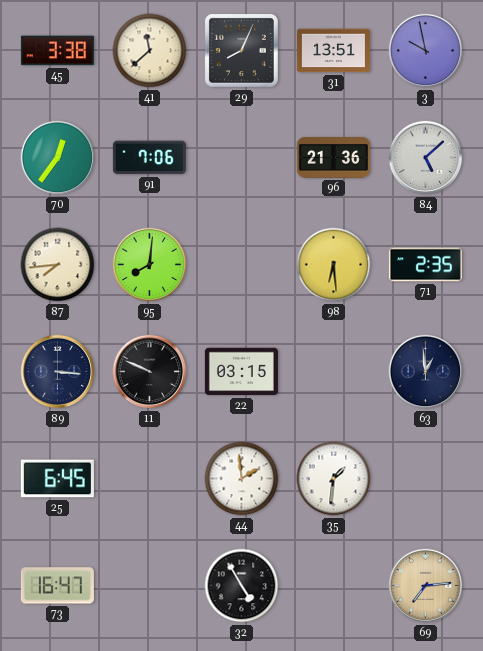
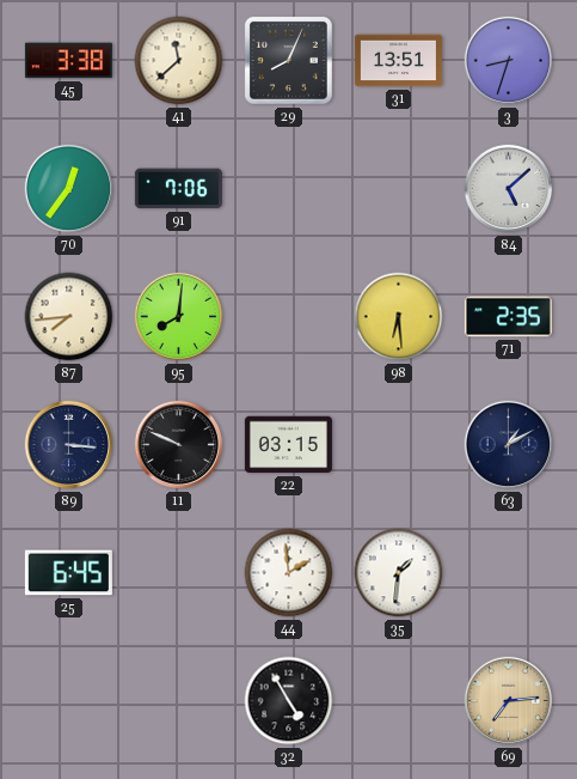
3: 9:58 -> 8:33 (509, 61)
96: 21:36 -> none (333, 158)
63: 12:59 -> 1:10 (509, 445)
73: 16:47 -> none (57, 586)
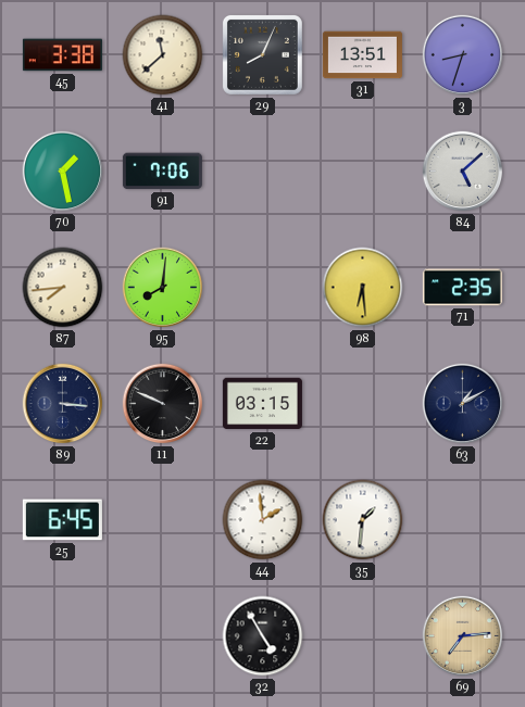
70: 12:36 -> 1:28 (63, 172)
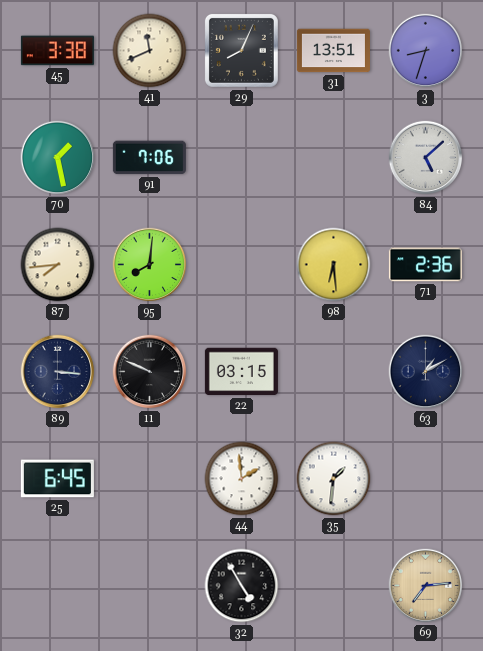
41: 11:38 -> 11:41 (150, 51)
71: 2:35 -> 2:36 (425, 265)
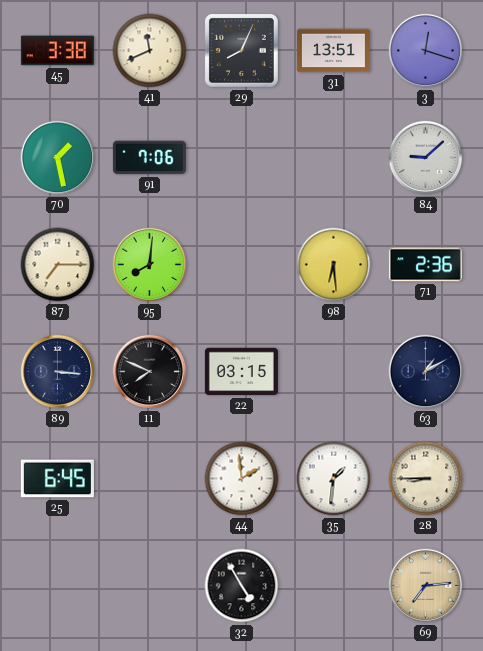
3: 8:33 -> 12:18 (426, 51)
84: 5:08 -> 9:08 (426, 158)
87: 7:44 -> 7:15 (58, 265)
11: 9:49 -> 7:49 (150, 372)
28: none -> 8:45 (426, 479)
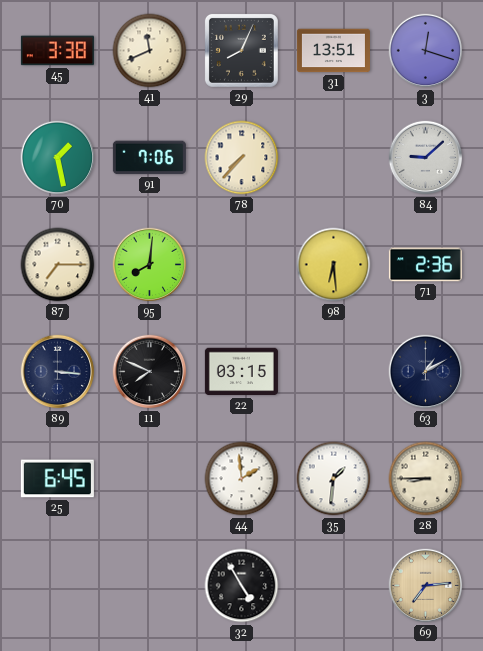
78: none -> 7:37 (242, 158)
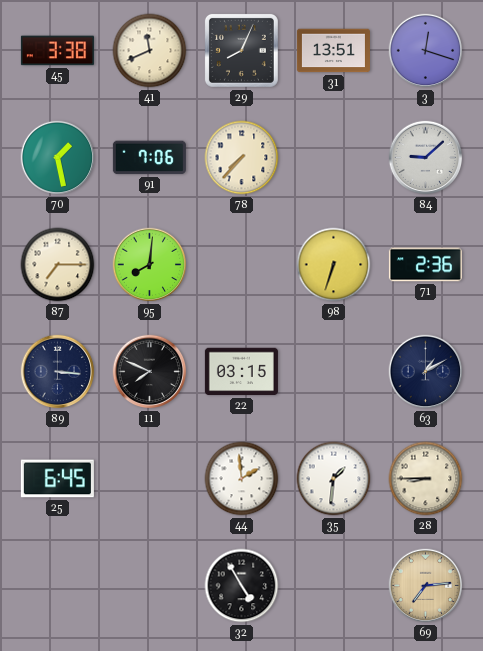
98: 6:29 -> 6:33 (334, 265)
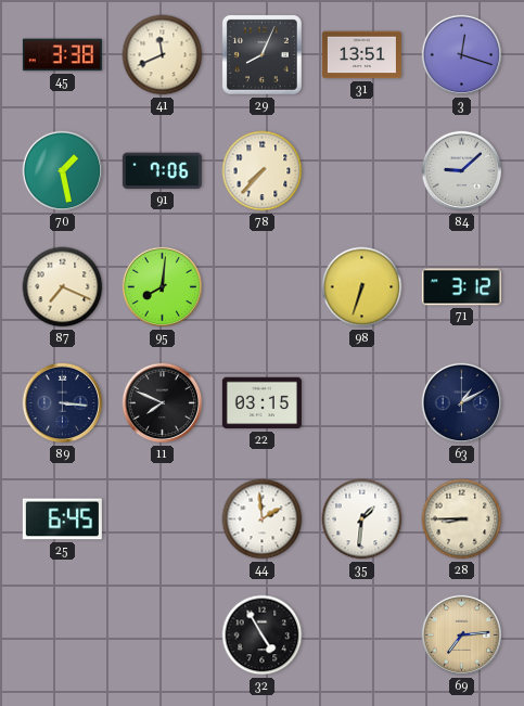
87: 7:15 -> 7:19 (63, 287)
71: 2:36 -> 3:12 (461, 287)
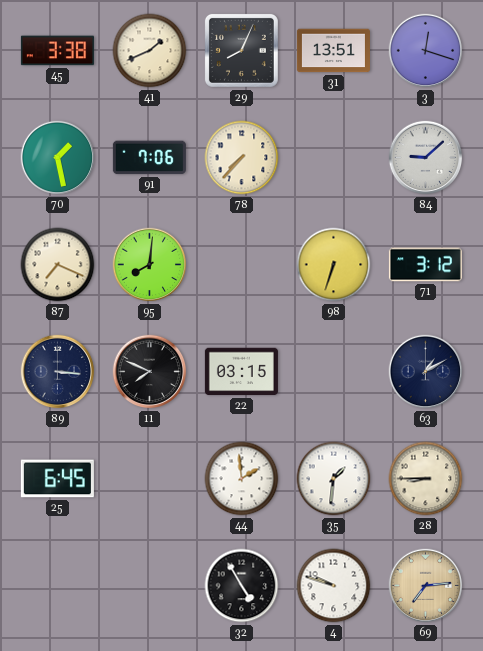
41: 11:41 -> 1:41 (150, 51)
4: none -> 9:48 (334, 586)
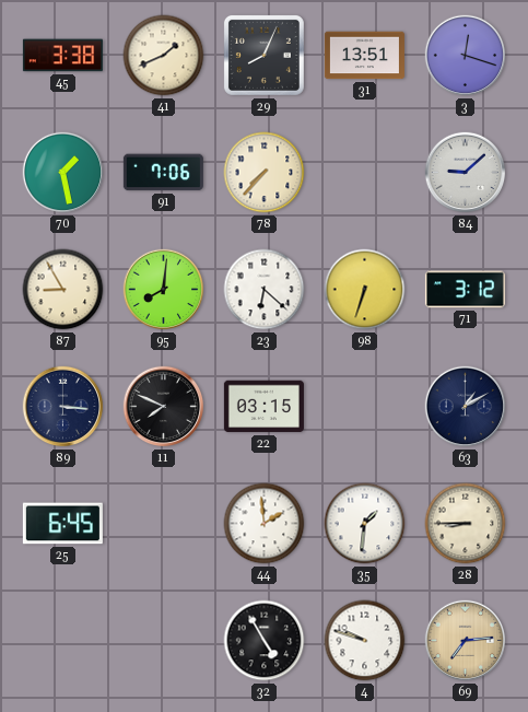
87: 7:19 -> 8:55 (63, 290)
23: none -> 6:22 (265, 290)
